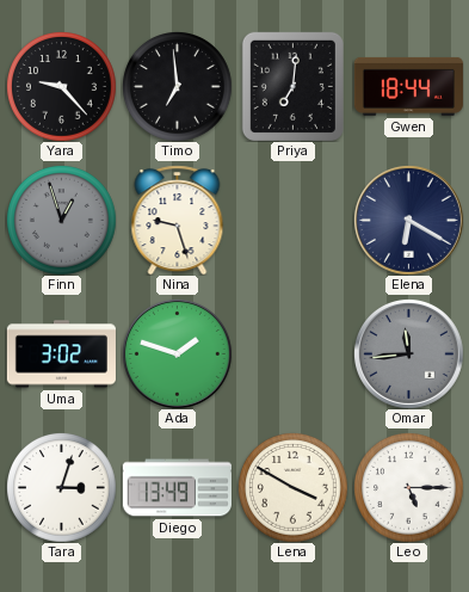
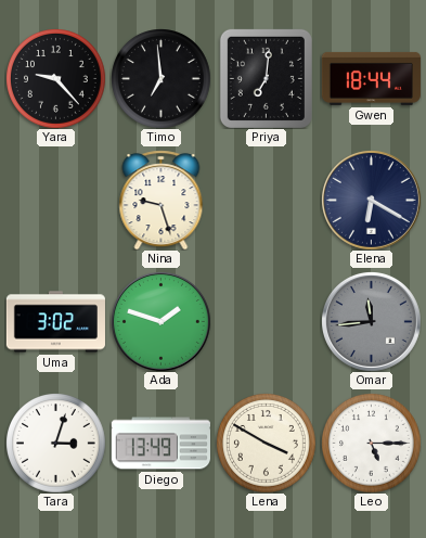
Finn: 12:57 -> none (62, 221)
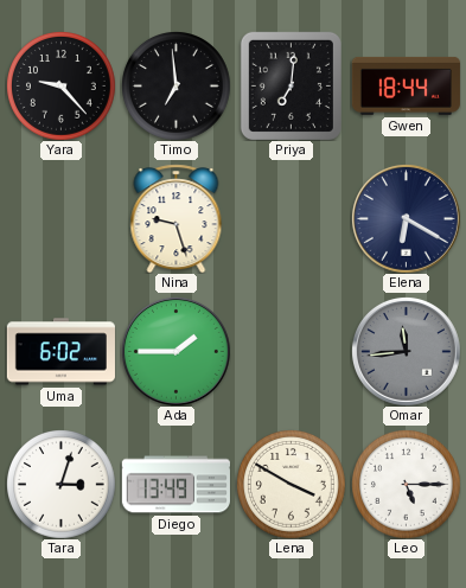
Uma: 3:02 -> 6:02 (60, 352)
Ada: 1:48 -> 1:45 (175, 351)
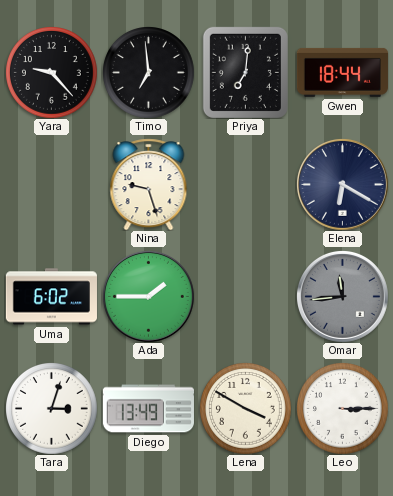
Leo: 5:15 -> 3:15 (343, 409)
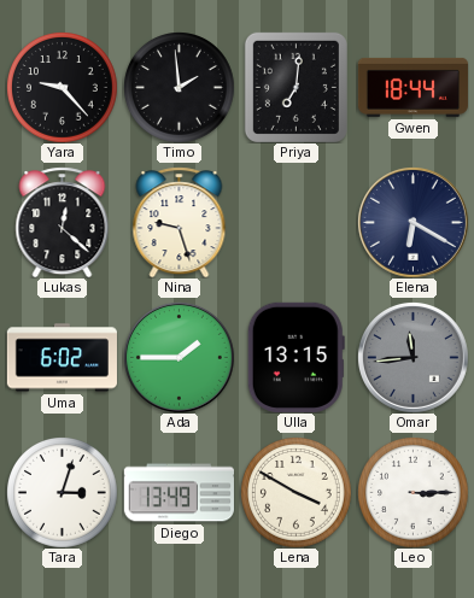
Timo: 6:59 -> 1:59 (180, 88)
Lukas: none -> 12:22 (63, 222)
Ulla: none -> 13:15 (295, 357)
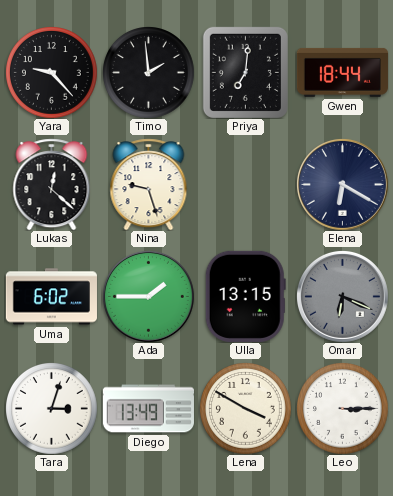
Omar: 11:44 -> 6:19 (342, 296)
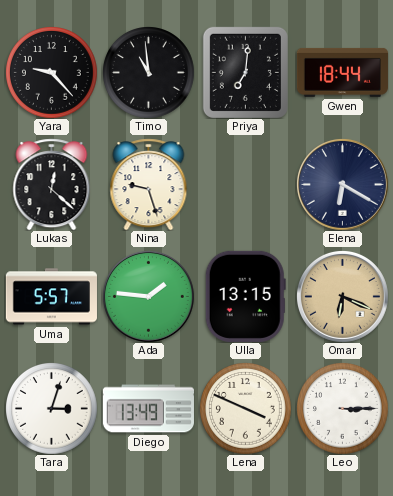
Timo: 1:59 -> 10:59 (149, 73)
Uma: 6:02 -> 5:57 (51, 297)
Ada: 1:45 -> 1:46 (148, 296)
Omar dial: grey -> champagne (342, 296)
Lena: 3:50 -> 3:49 (246, 409)
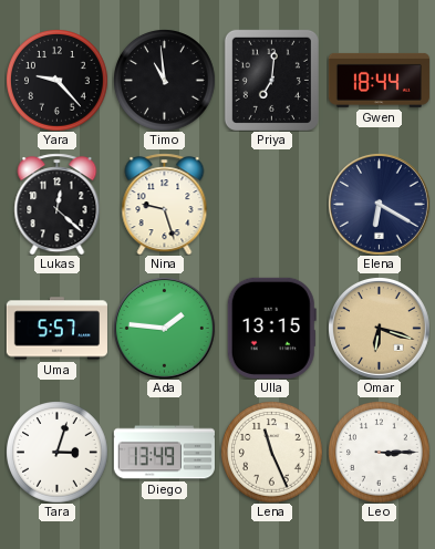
Omar: 6:19 -> 6:18 (379, 328)
Lena: 3:49 -> 11:26 (272, 453)
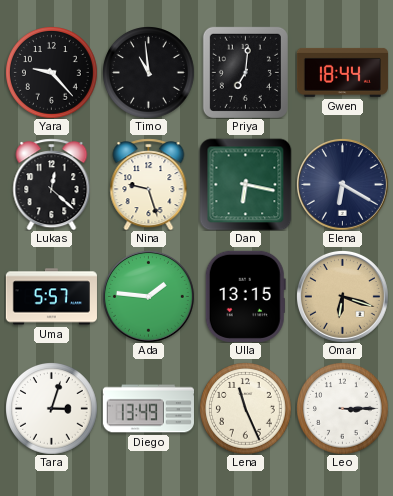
Dan: none -> 6:17 (245, 184)
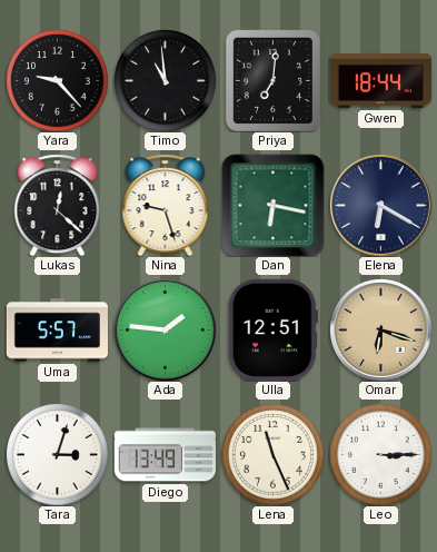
Ulla: 13:15 -> 12:51 (272, 329)
